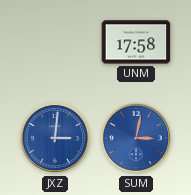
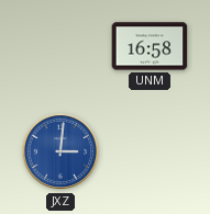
UNM: 17:58 -> 16:58 (150, 46)
SUM: 3:02 -> none (136, 138)
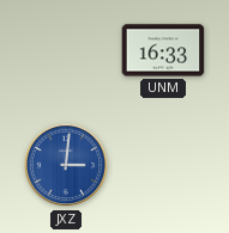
UNM: 16:58 -> 16:33 (163, 50)
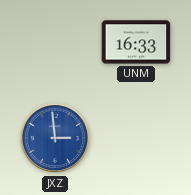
JXZ: 3:01 -> 2:59 (55, 138)
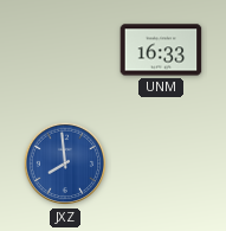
JXZ: 2:59 -> 7:59 (65, 163)
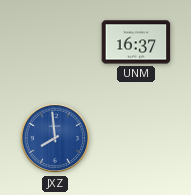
UNM: 16:33 -> 16:37 (136, 42)
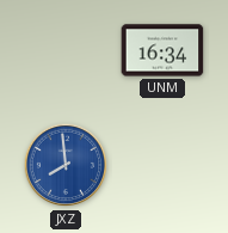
UNM: 16:37 -> 16:34 (162, 50)
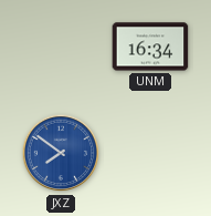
JXZ: 7:59 -> 7:51 (61, 153)
